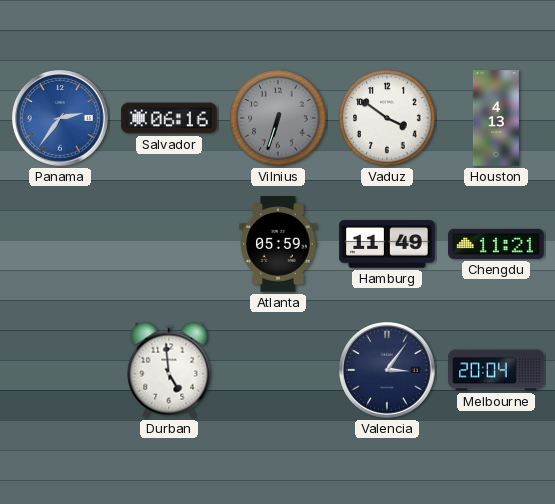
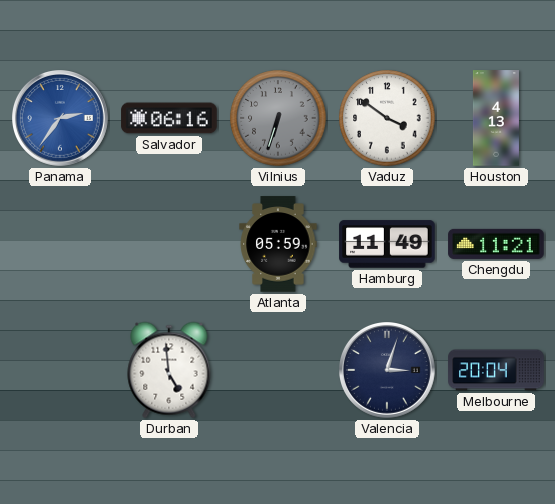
Valencia: 3:06 -> 3:03 (388, 371)
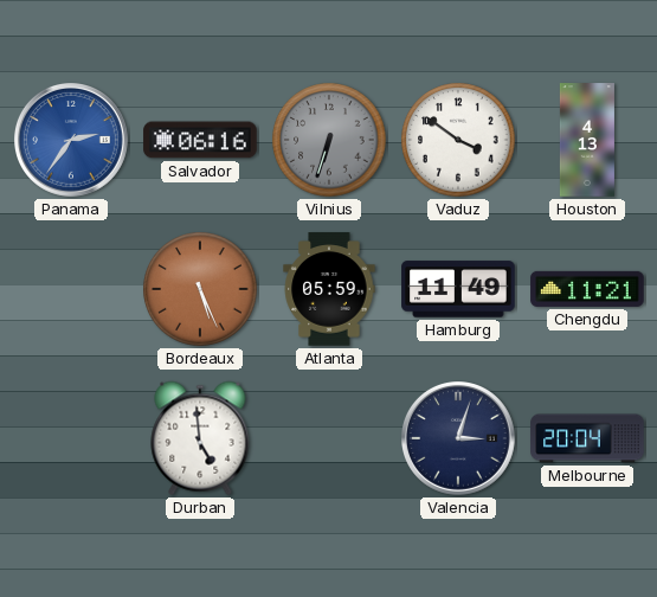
Bordeaux: none -> 5:26 (200, 289)
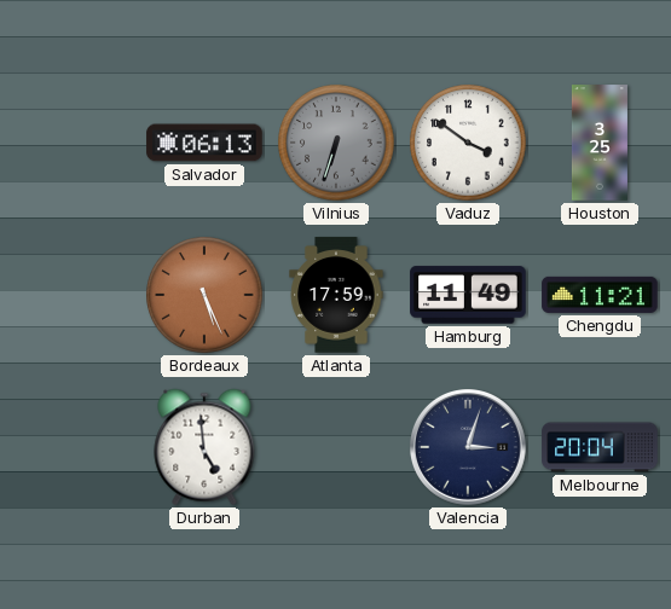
Panama: 2:36 -> none (72, 141)
Salvador: 06:16 -> 06:13 (204, 143)
Houston: 4:13 -> 3:25 (600, 143)
Atlanta: 05:59 -> 17:59 (336, 295)
